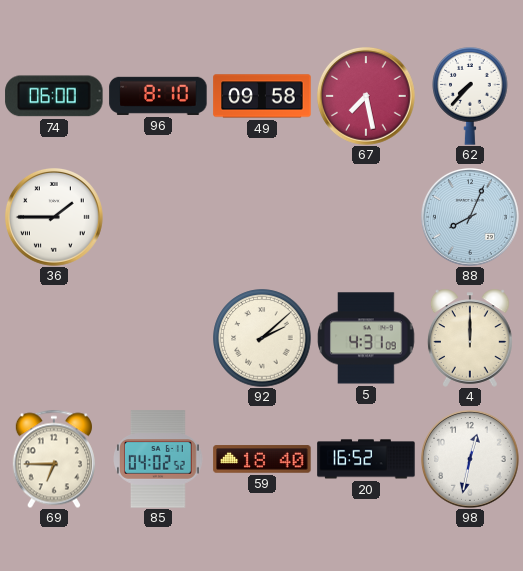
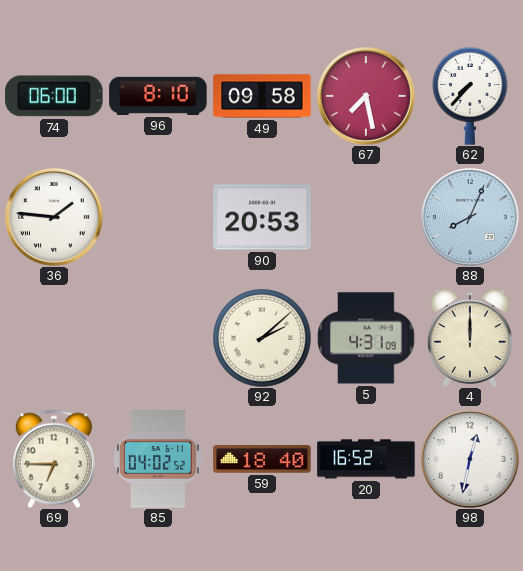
36: 1:45 -> 1:46 (55, 218)
90: none -> 20:53 (262, 217)
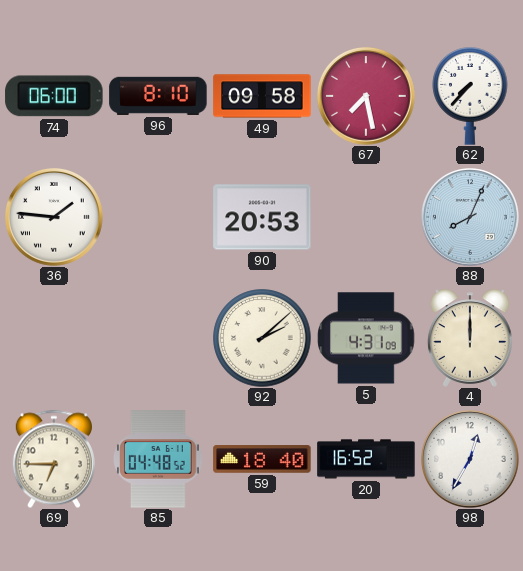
85: 04:02 -> 04:48 (159, 459)
98: 12:32 -> 12:35 (471, 460)
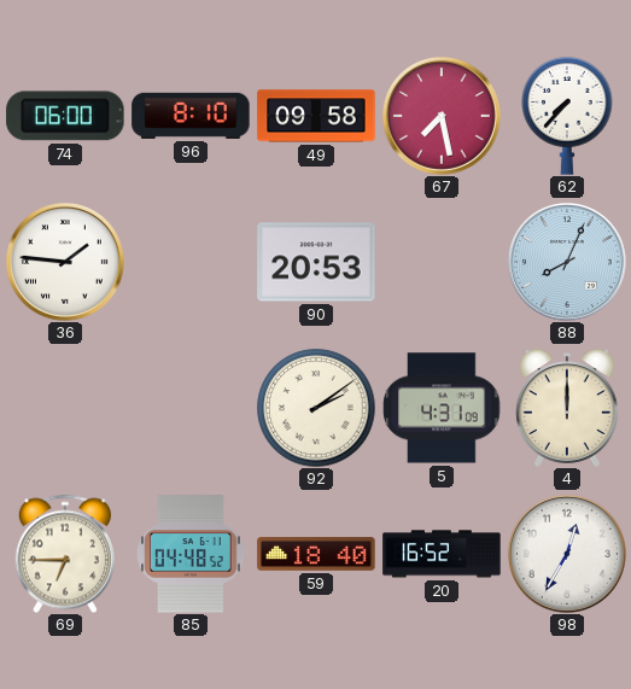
92: 2:08 -> 2:09 (316, 408)
